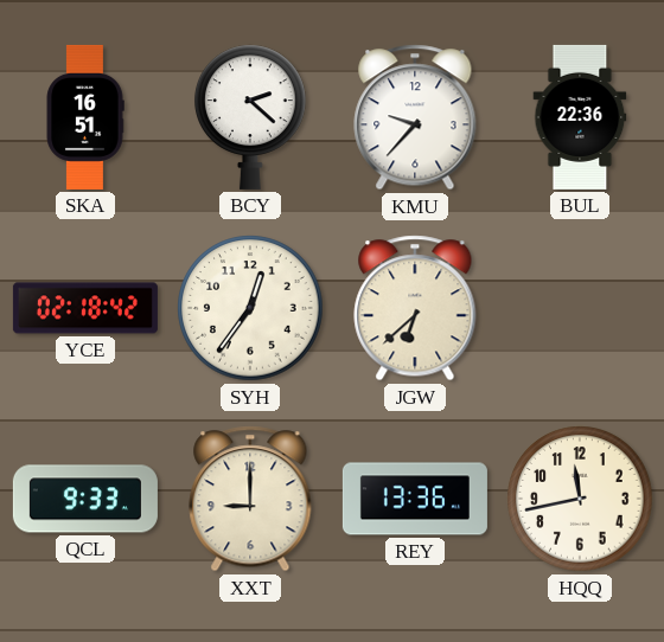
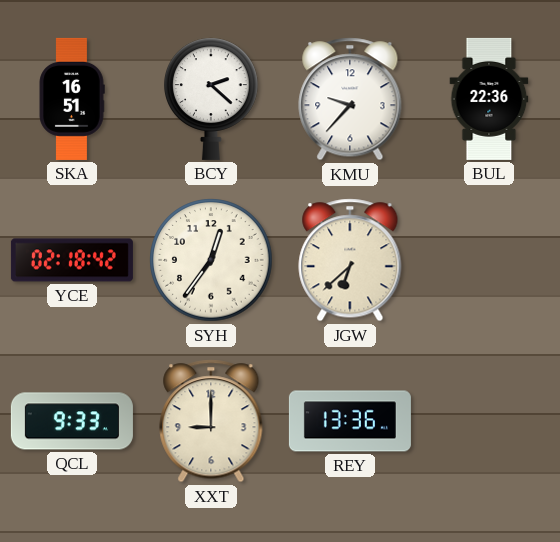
HQQ: 11:43 -> none (580, 499)
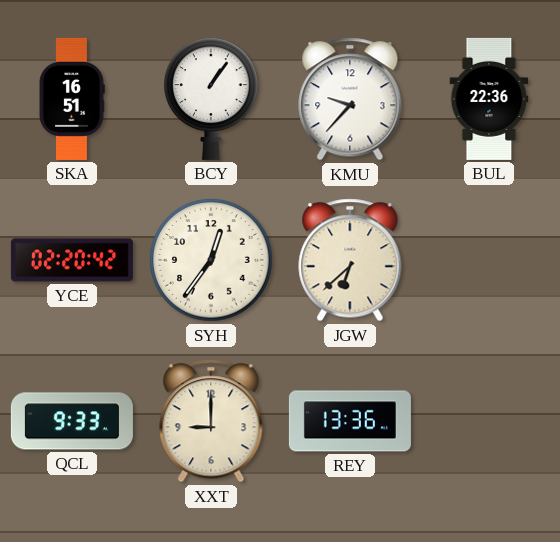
BCY: 2:22 -> 1:06 (211, 99)
YCE: 02:18 -> 02:20 (72, 260)
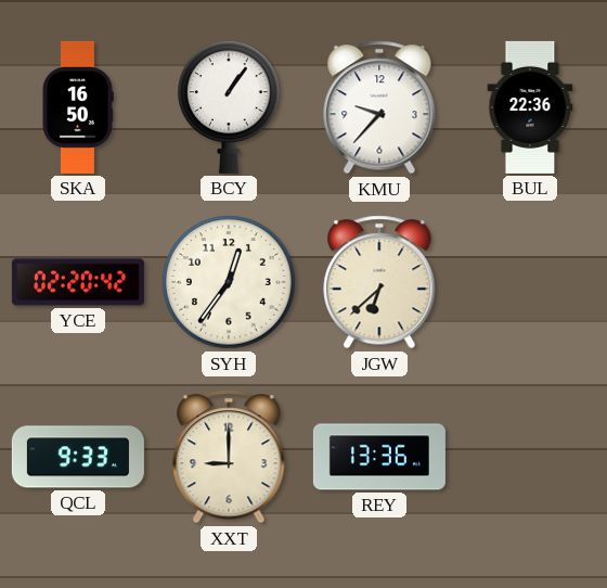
SKA: 16:51 -> 16:50 (78, 107)
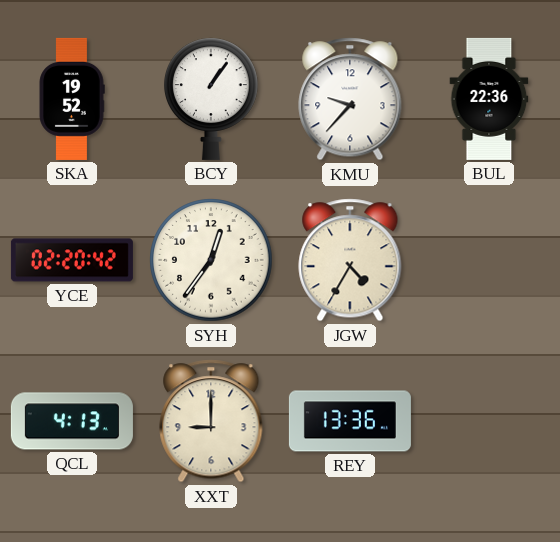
SKA: 16:50 -> 19:52 (72, 99)
JGW: 6:38 -> 4:35 (350, 260)
QCL: 9:33 -> 4:13 (72, 421)
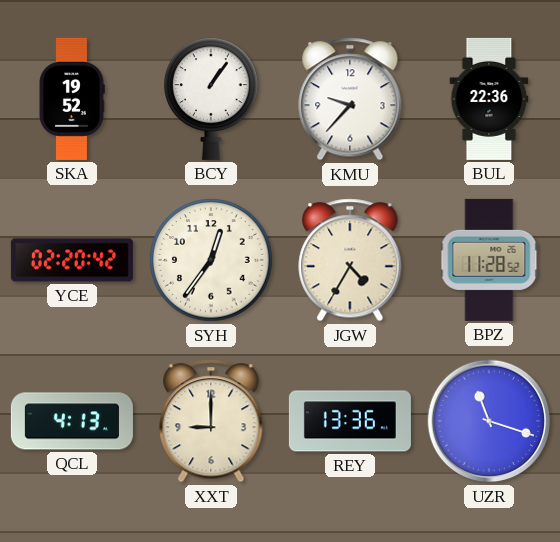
BPZ: none -> 11:28 (489, 260)
UZR: none -> 11:18 (489, 421)
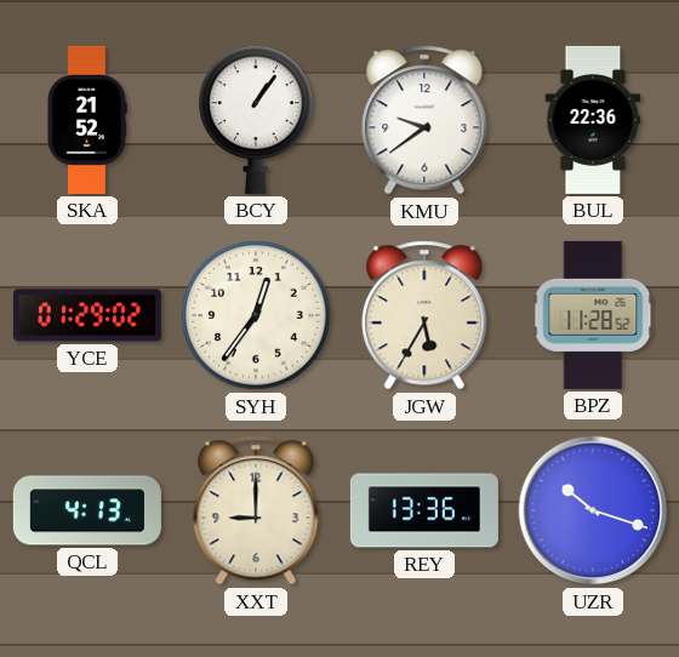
SKA: 19:52 -> 21:52 (87, 120)
KMU: 9:37 -> 9:39 (424, 120)
YCE: 02:20 -> 01:29 (87, 315)
JGW: 4:35 -> 5:35 (424, 315)
UZR: 11:18 -> 10:18 (593, 510)
